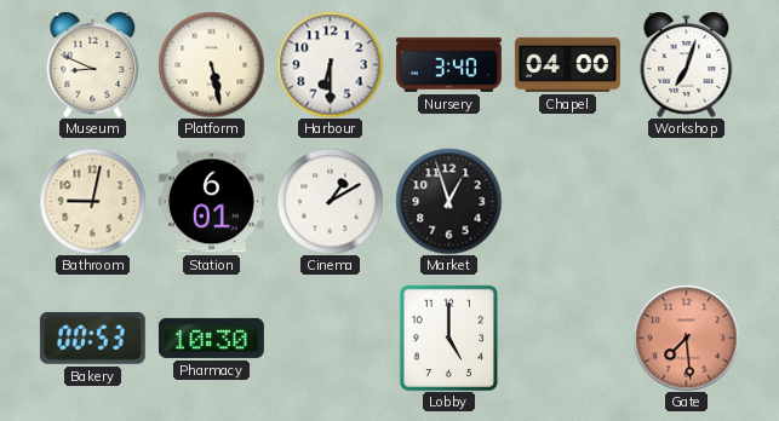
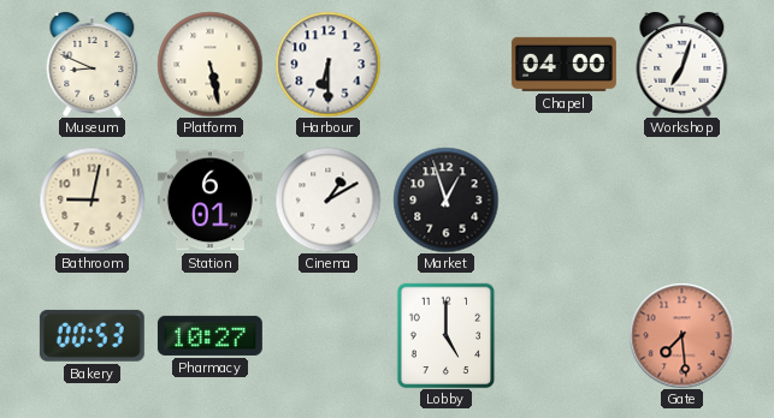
Nursery: 3:40 -> none (448, 64)
Pharmacy: 10:30 -> 10:27 (209, 335)
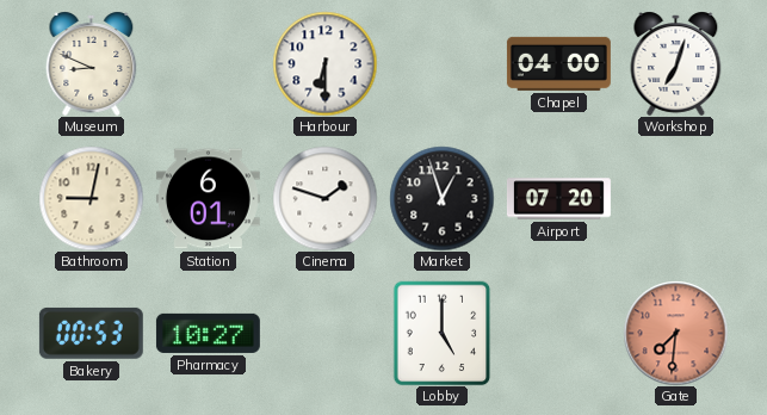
Platform: 5:28 -> none (209, 64)
Cinema: 1:10 -> 1:48 (324, 198)
Airport: none -> 07:20 (558, 199)
Gate: 7:29 -> 7:31 (675, 333)
